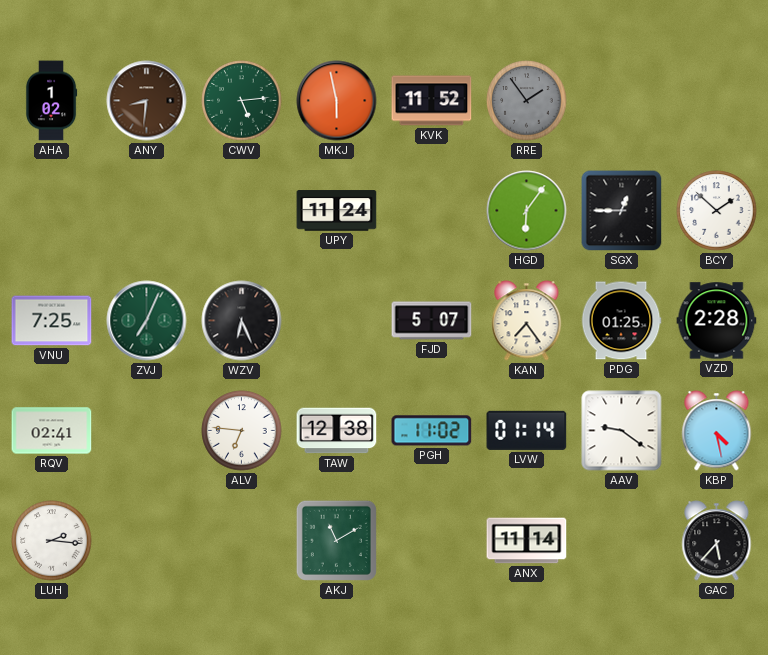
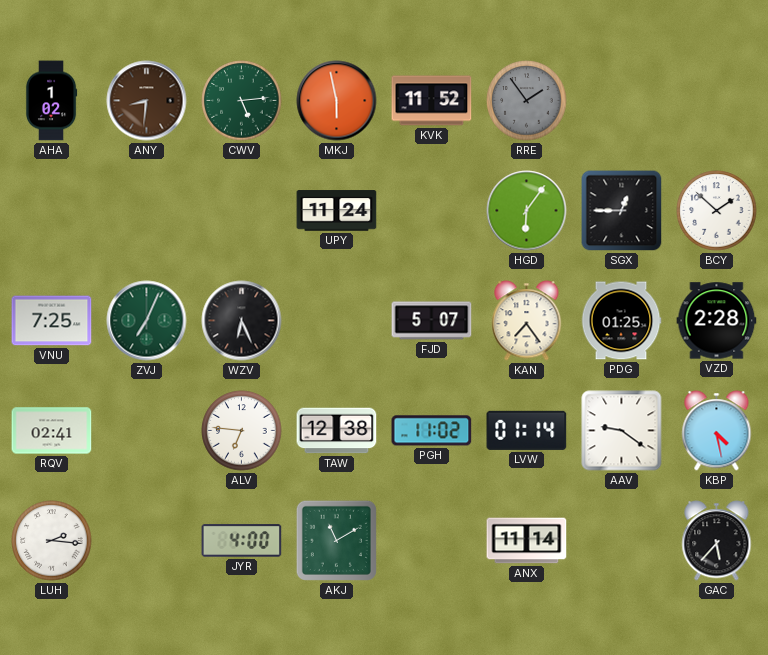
JYR: none -> 4:00 (242, 541)
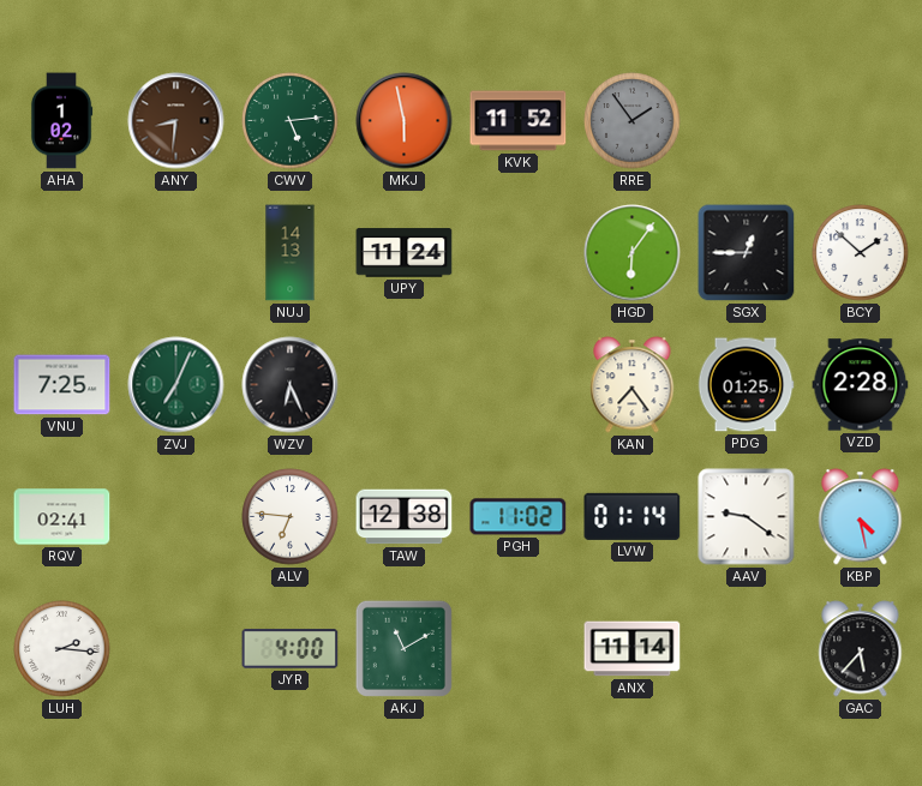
NUJ: none -> 14:13 (291, 253)
FJD: 5:07 -> none (432, 321)
